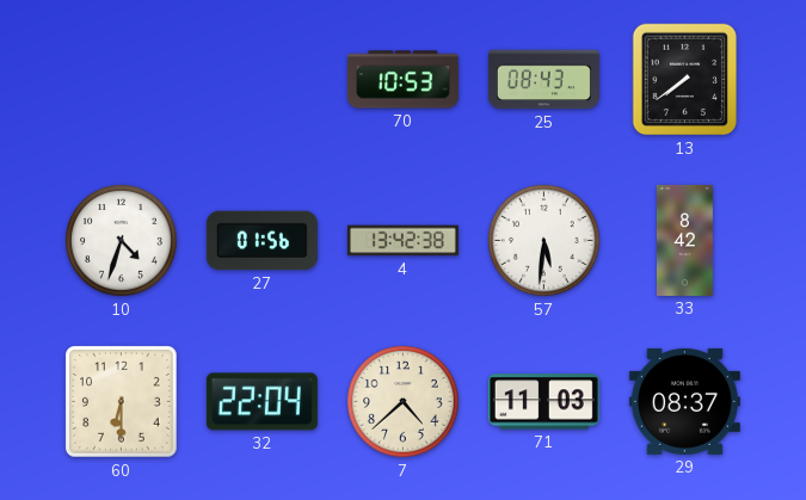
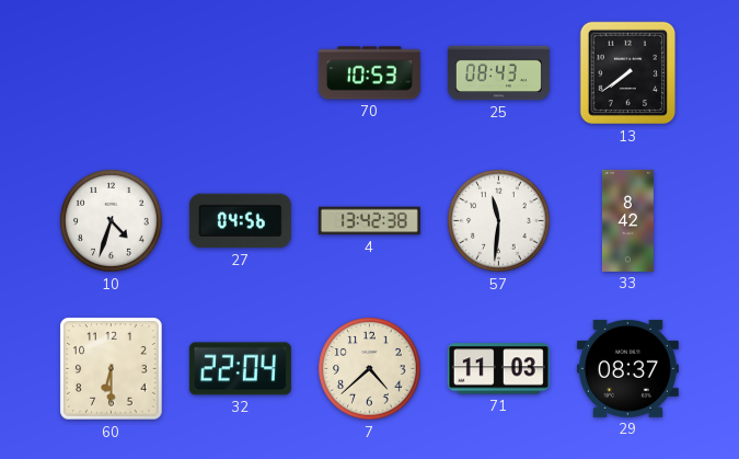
27: 01:56 -> 04:56 (240, 221)
57: 5:31 -> 11:31 (499, 221)
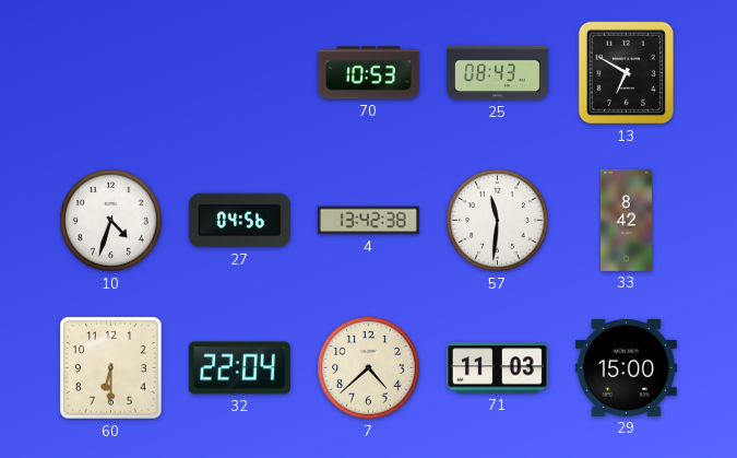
13: 7:39 -> 6:50 (627, 73)
29: 08:37 -> 15:00 (626, 367)
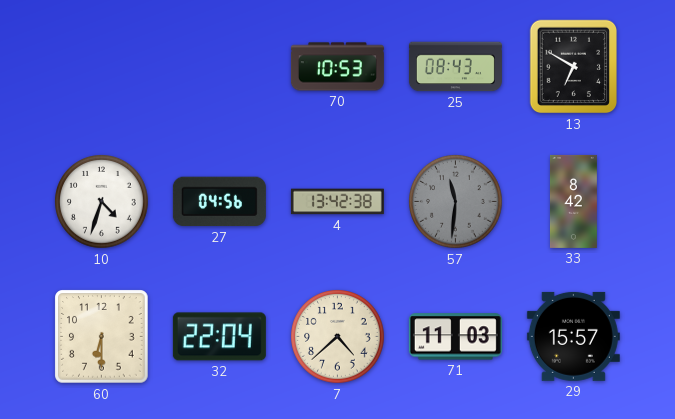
57 dial: white -> grey (456, 202)
29: 15:00 -> 15:57 (573, 336)
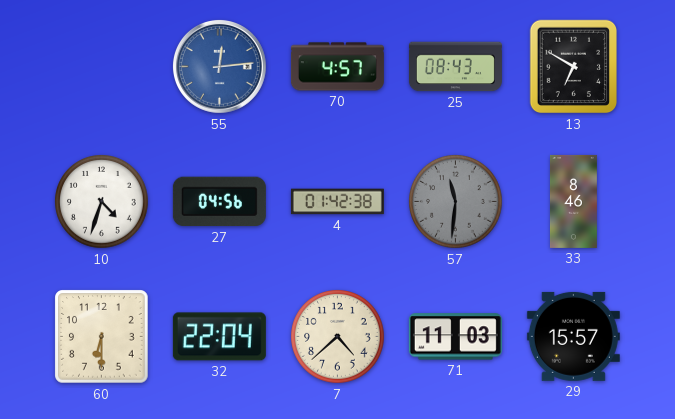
55: none -> 12:14 (219, 66)
70: 10:53 -> 4:57 (337, 67)
4: 13:42 -> 01:42 (337, 202)
33: 8:42 -> 8:46 (574, 201)
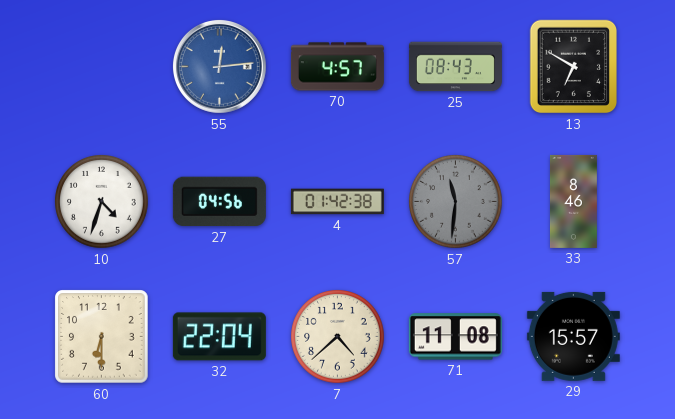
71: 11:03 -> 11:08 (455, 337)
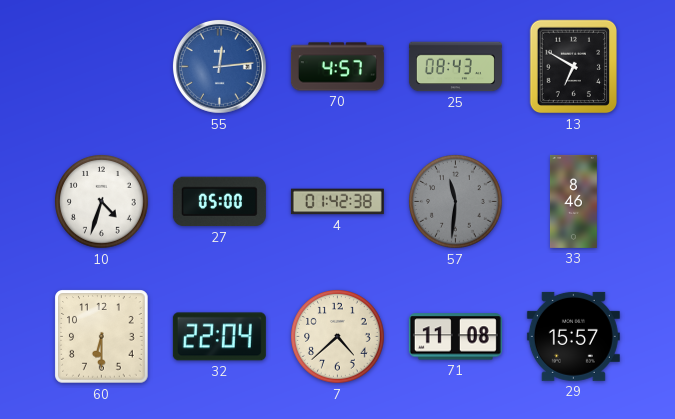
27: 04:56 -> 05:00 (219, 202)
